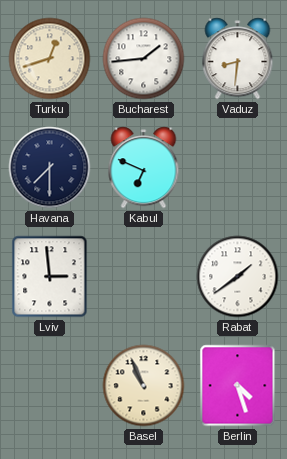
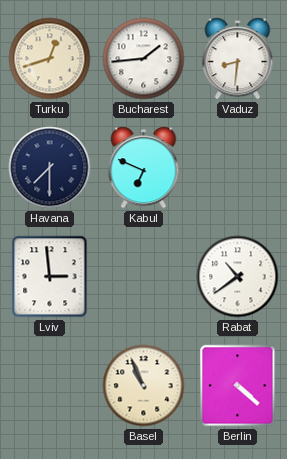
Rabat: 1:39 -> 10:39 (238, 277)
Berlin: 4:27 -> 4:22 (238, 386)
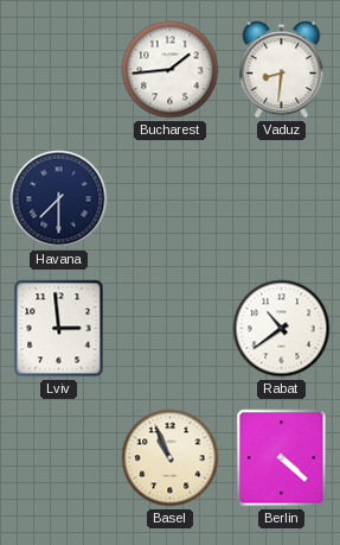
Turku: 12:42 -> none (50, 59)
Kabul: 6:49 -> none (144, 168)
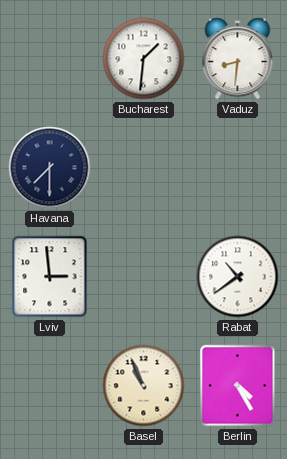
Bucharest: 1:44 -> 1:31 (144, 59)
Berlin: 4:22 -> 4:25 (238, 386)
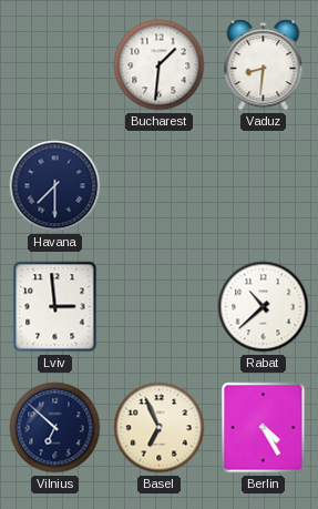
Rabat: 10:39 -> 10:38 (264, 307)
Vilnius: none -> 6:52 (55, 428)
Basel: 10:56 -> 6:56 (160, 428)
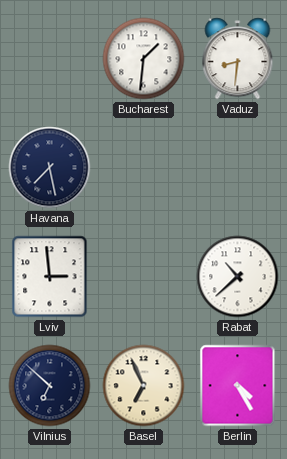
Havana: 7:30 -> 7:28 (50, 168)
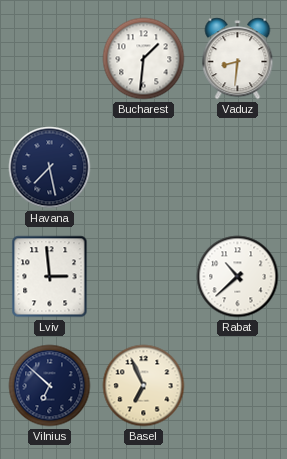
Berlin: 4:25 -> none (238, 386)
